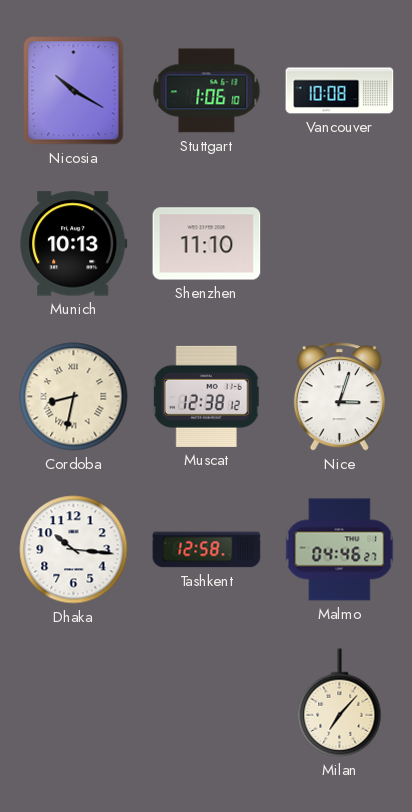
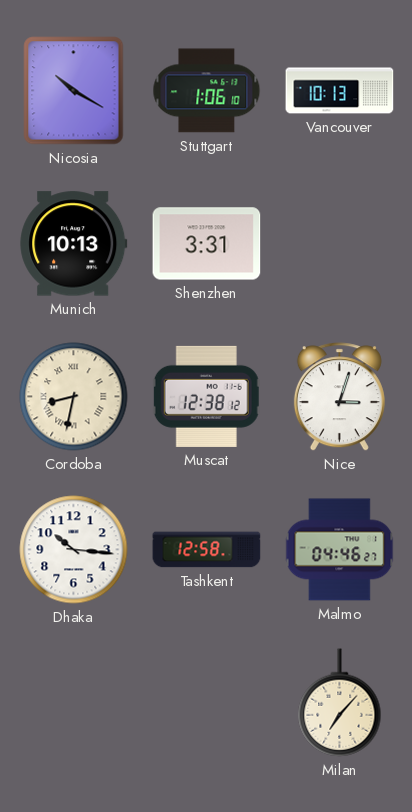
Vancouver: 10:08 -> 10:13 (340, 91)
Shenzhen: 11:10 -> 3:31 (207, 244)
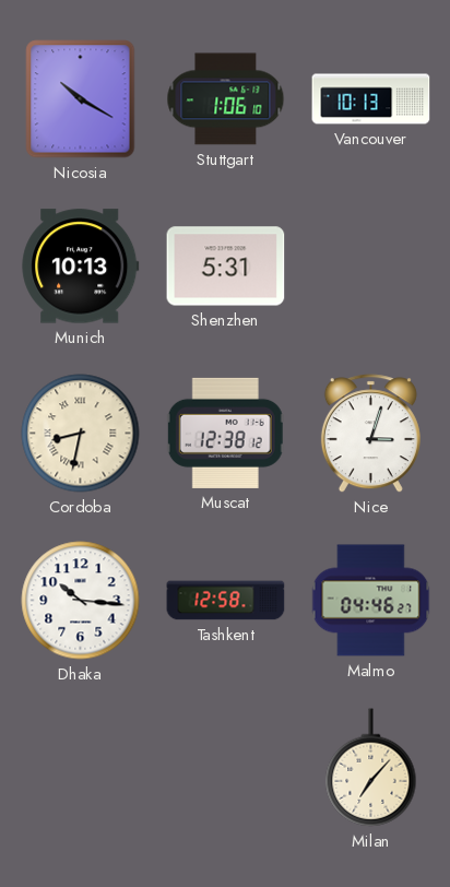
Shenzhen: 3:31 -> 5:31 (226, 267)
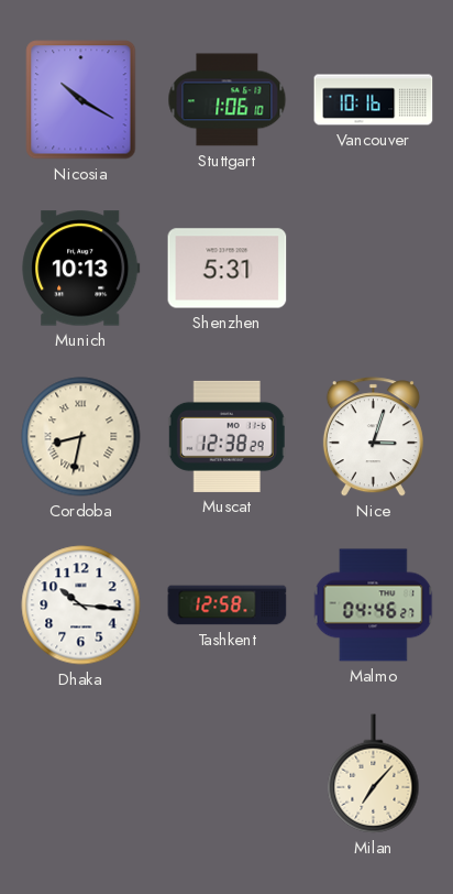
Vancouver: 10:13 -> 10:16 (374, 100)
Muscat: 12:38:12 -> 12:38:29 (226, 436)
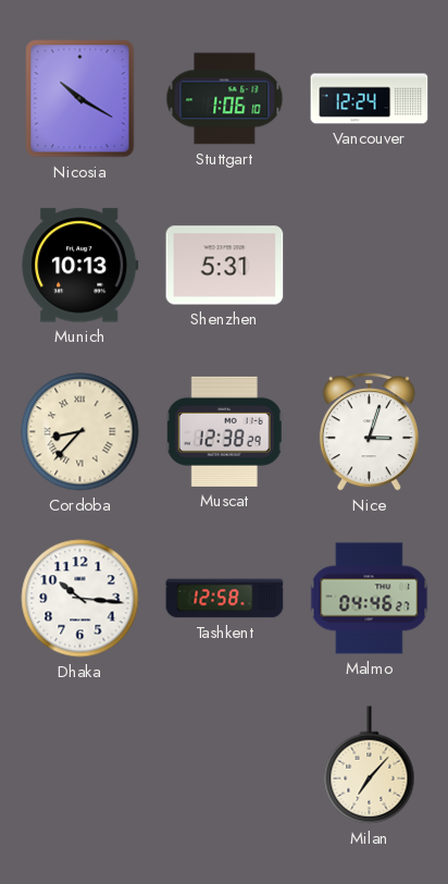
Vancouver: 10:16 -> 12:24 (370, 99)
Cordoba: 8:32 -> 8:37 (80, 432)
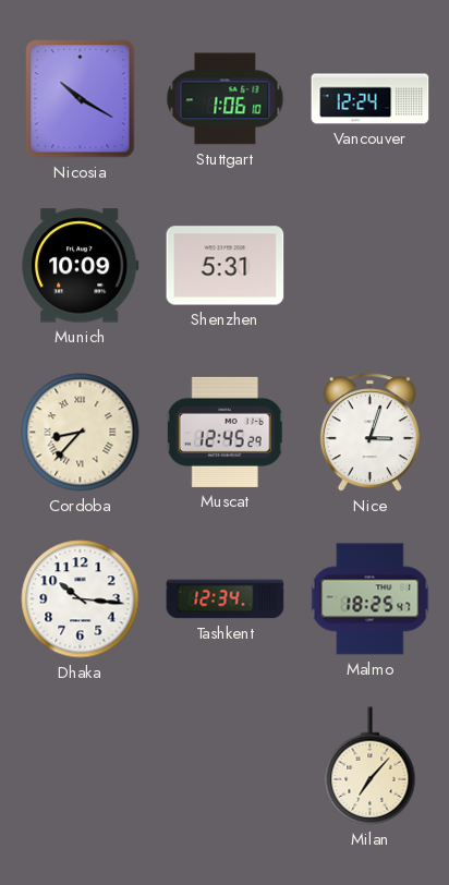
Munich: 10:13 -> 10:09 (81, 266)
Muscat: 12:38 -> 12:45 (225, 432)
Tashkent: 12:58 -> 12:34 (226, 599)
Malmo: 04:46 -> 18:25 (371, 599)
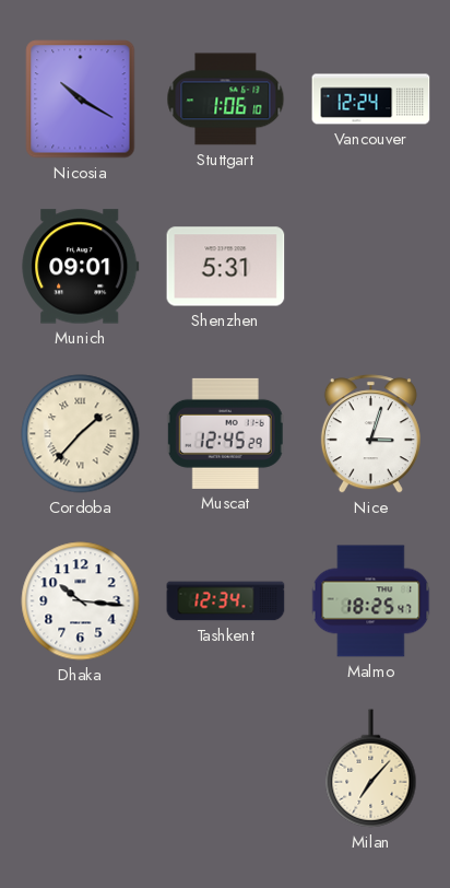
Munich: 10:09 -> 09:01 (81, 267)
Cordoba: 8:37 -> 1:37 (81, 434)
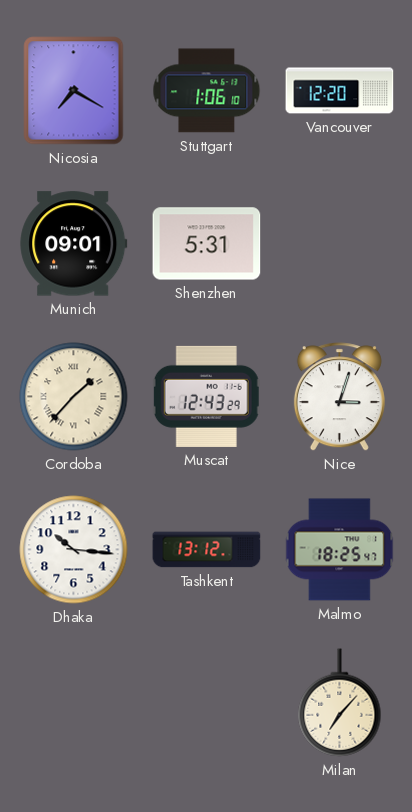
Nicosia: 10:20 -> 7:20 (74, 91)
Vancouver: 12:24 -> 12:20 (340, 91)
Muscat: 12:45 -> 12:43 (206, 396)
Tashkent: 12:34 -> 13:12 (207, 550)
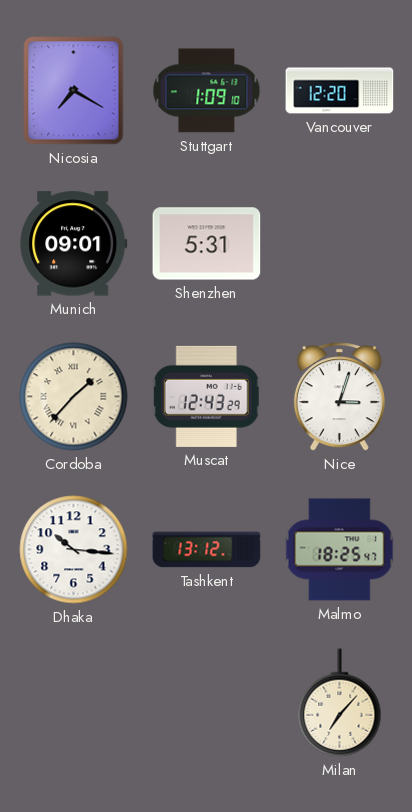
Stuttgart: 1:06 -> 1:09 (207, 91)
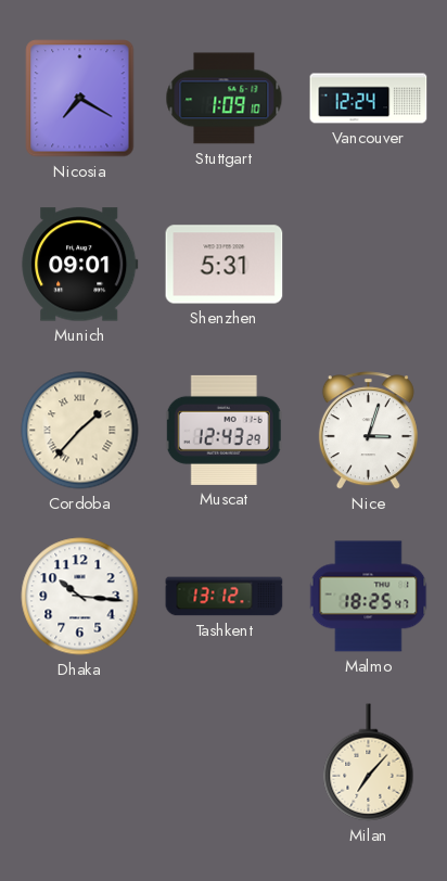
Vancouver: 12:20 -> 12:24 (369, 99)
